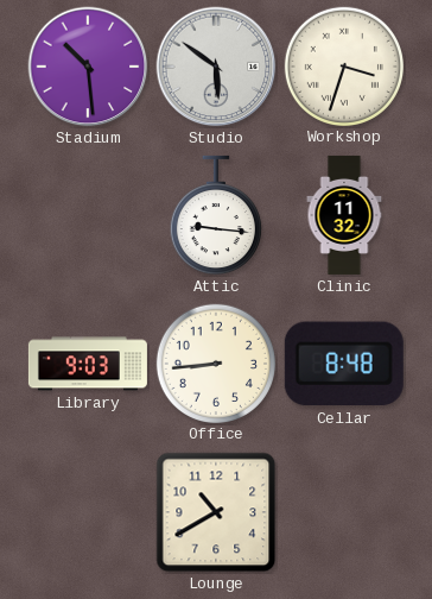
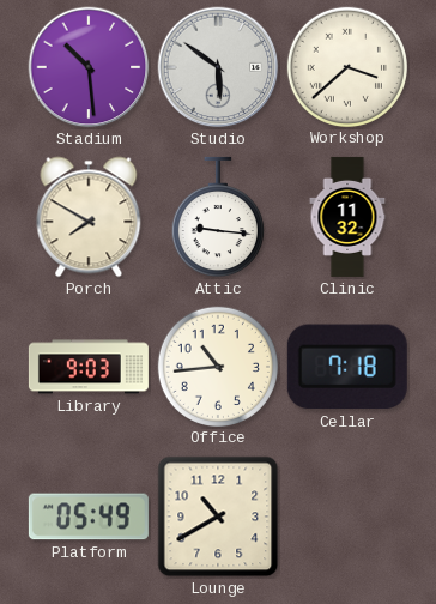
Workshop: 3:33 -> 3:38 (346, 66)
Porch: none -> 7:50 (89, 217)
Office: 8:44 -> 10:44 (217, 366)
Cellar: 8:48 -> 7:18 (347, 367)
Platform: none -> 05:49 (89, 517)
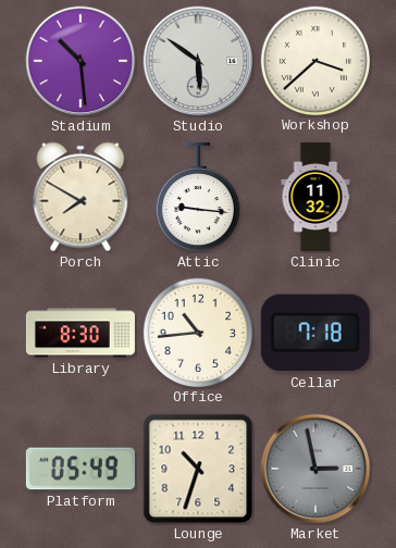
Library: 9:03 -> 8:30 (81, 333)
Lounge: 10:40 -> 10:33 (198, 469)
Market: none -> 2:58 (315, 469)
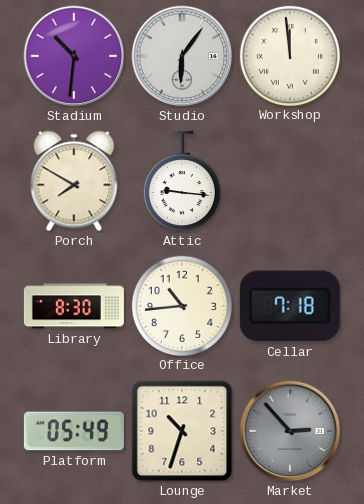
Stadium: 10:29 -> 10:31 (74, 56)
Studio: 5:51 -> 6:06 (182, 56)
Workshop: 3:38 -> 11:59 (289, 55)
Clinic: 11:32 -> none (315, 197)
Market: 2:58 -> 2:53 (290, 431)
